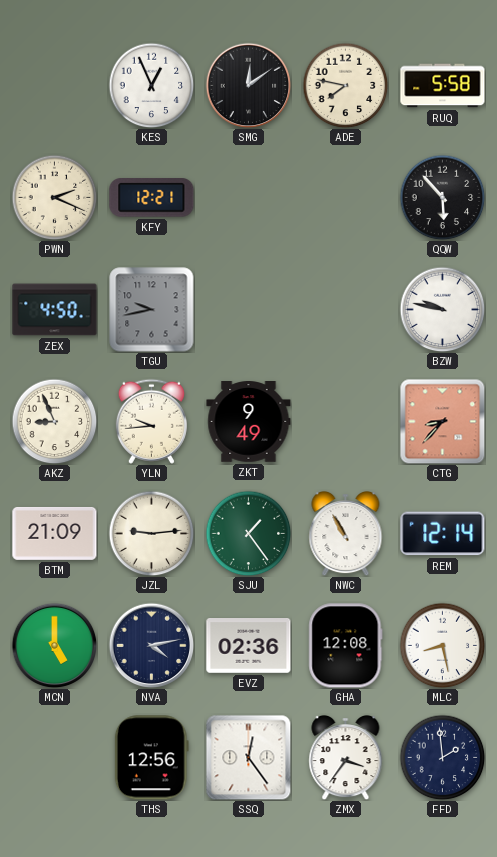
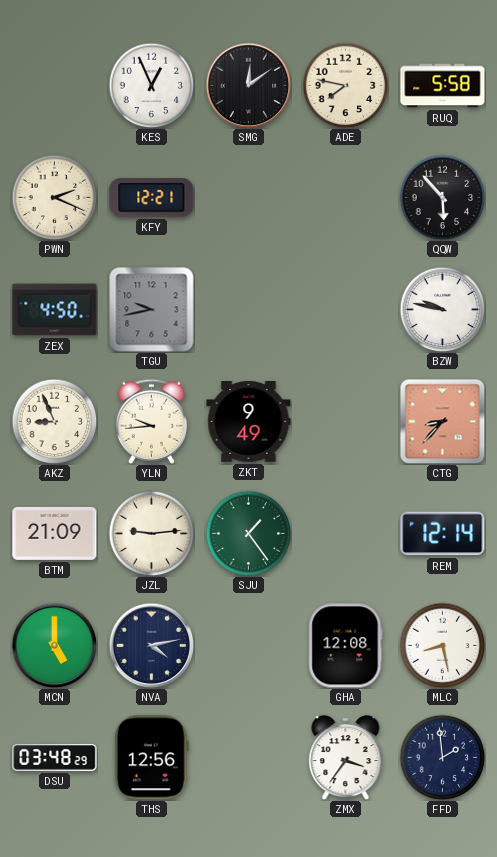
NWC: 10:55 -> none (346, 533)
EVZ: 02:36 -> none (249, 646)
DSU: none -> 03:48 (55, 758)
SSQ: 12:24 -> none (248, 757)
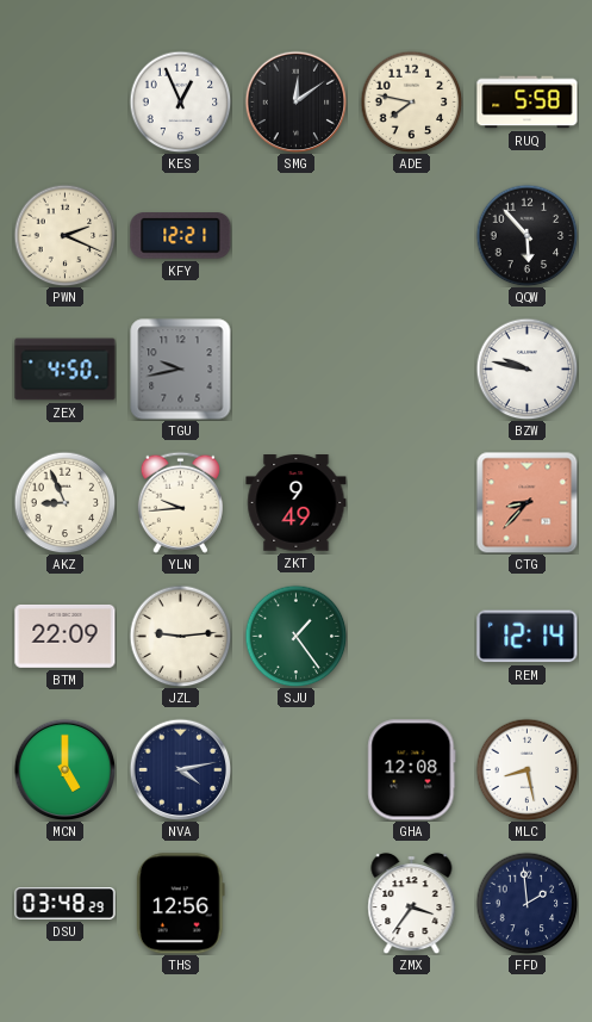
BTM: 21:09 -> 22:09 (66, 636)
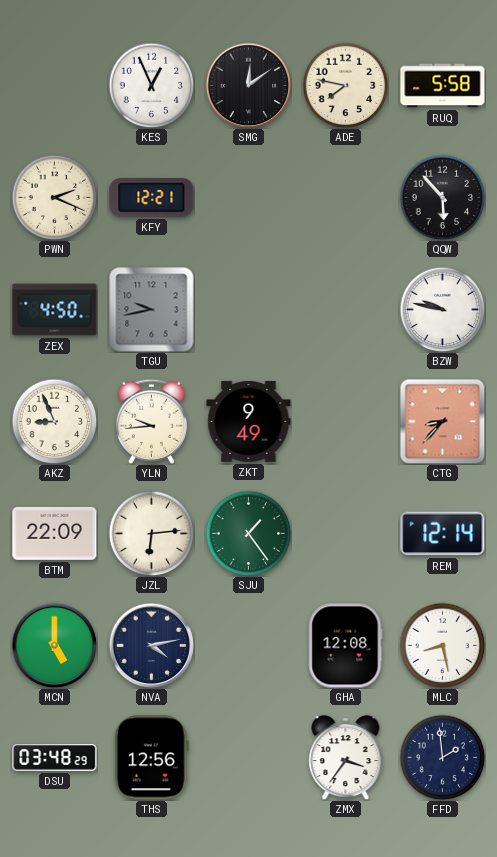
JZL: 9:14 -> 6:14 (151, 533)
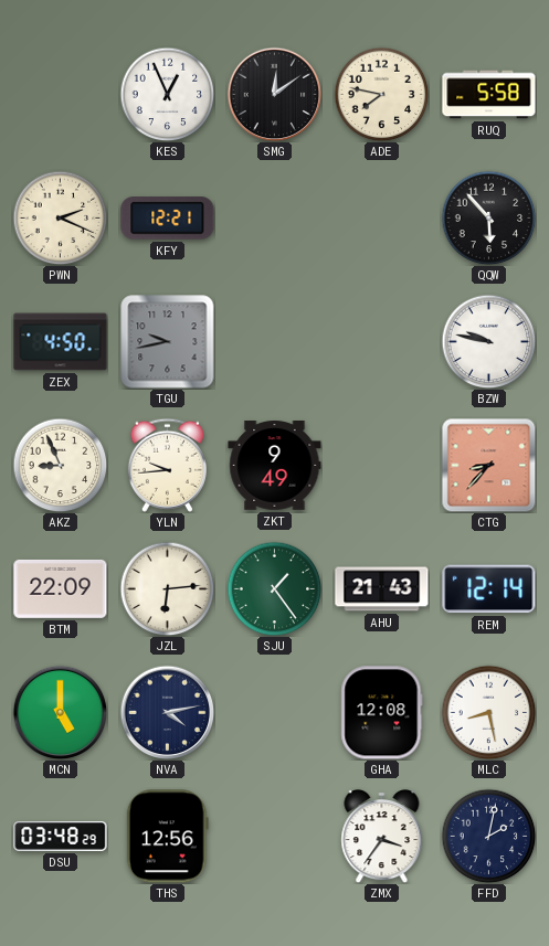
AHU: none -> 21:43 (382, 589)
FFD: 1:59 -> 2:02 (488, 836)
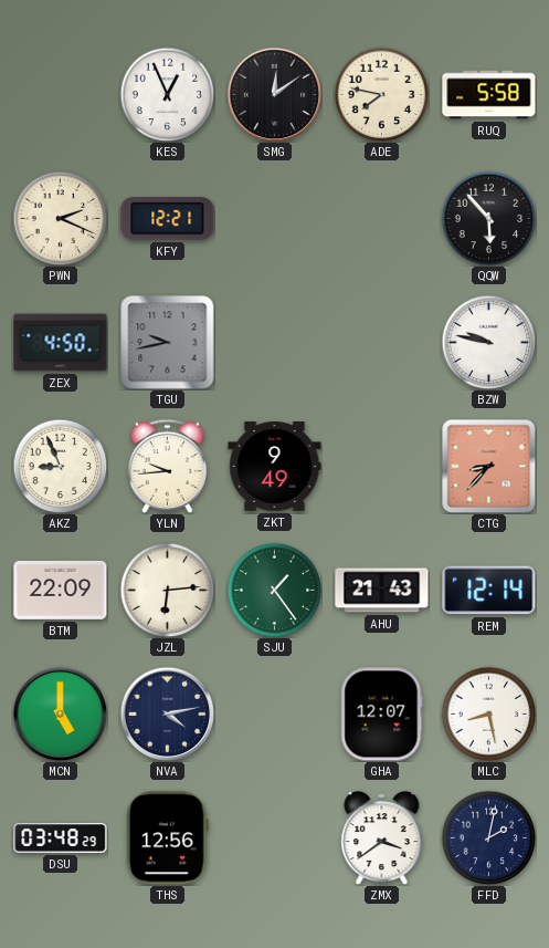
GHA: 12:08 -> 12:07 (382, 715)
ZMX: 3:36 -> 3:39 (382, 837)
